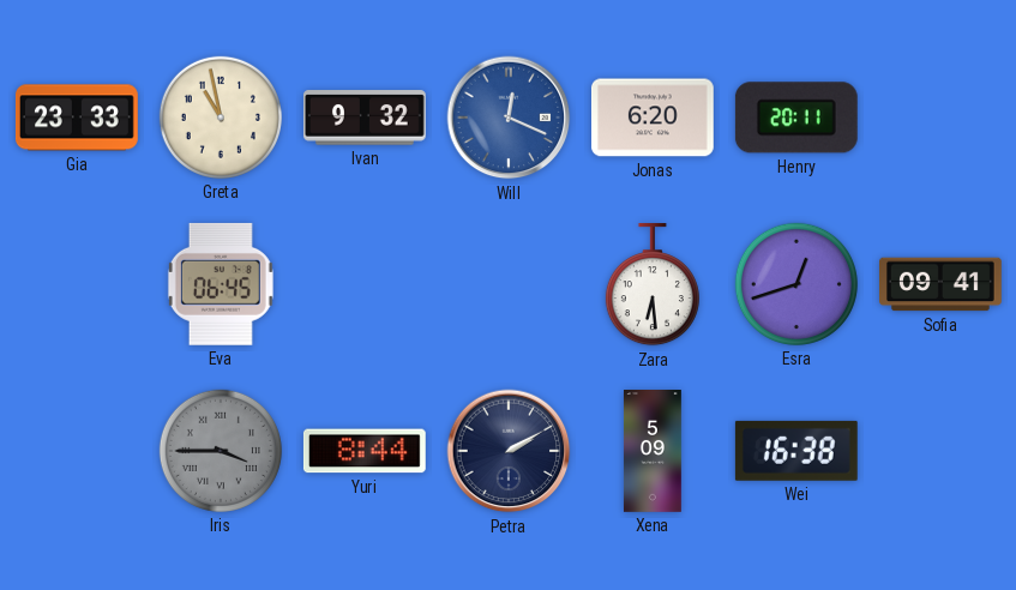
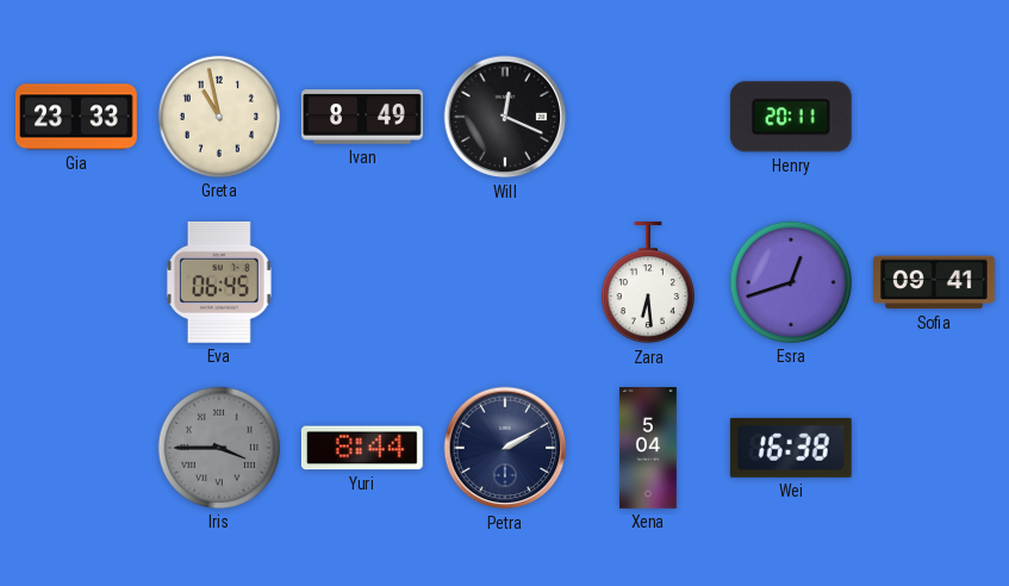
Ivan: 9:32 -> 8:49 (362, 117)
Will dial: blue -> black (505, 117)
Jonas: 6:20 -> none (653, 118)
Xena: 5:09 -> 5:04 (648, 449)
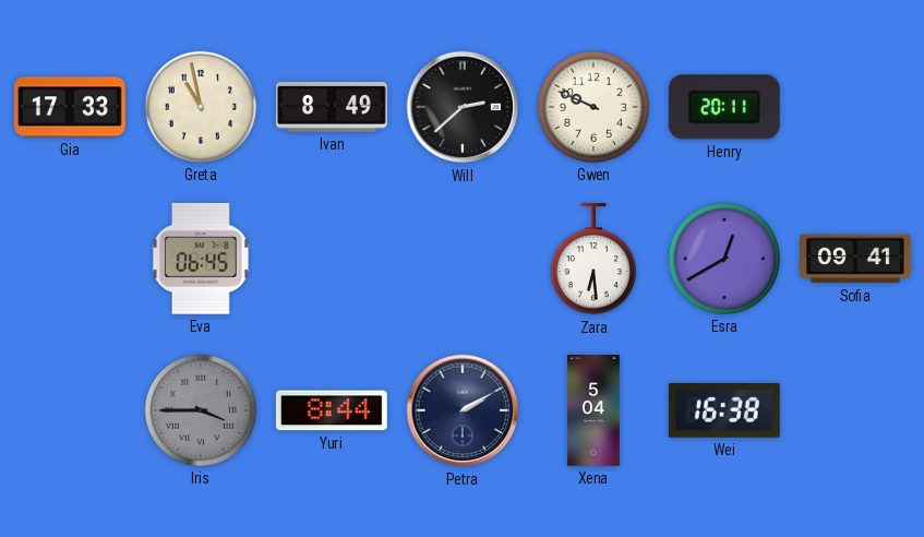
Gia: 23:33 -> 17:33 (70, 107)
Will: 12:19 -> 2:38 (463, 107)
Gwen: none -> 9:49 (593, 107)
Esra: 12:42 -> 12:40 (724, 259)
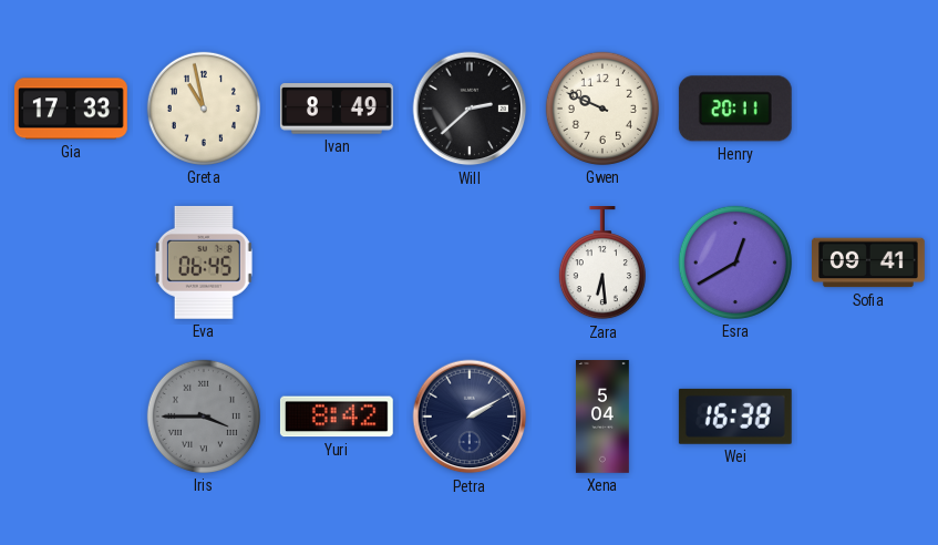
Yuri: 8:44 -> 8:42 (337, 417)
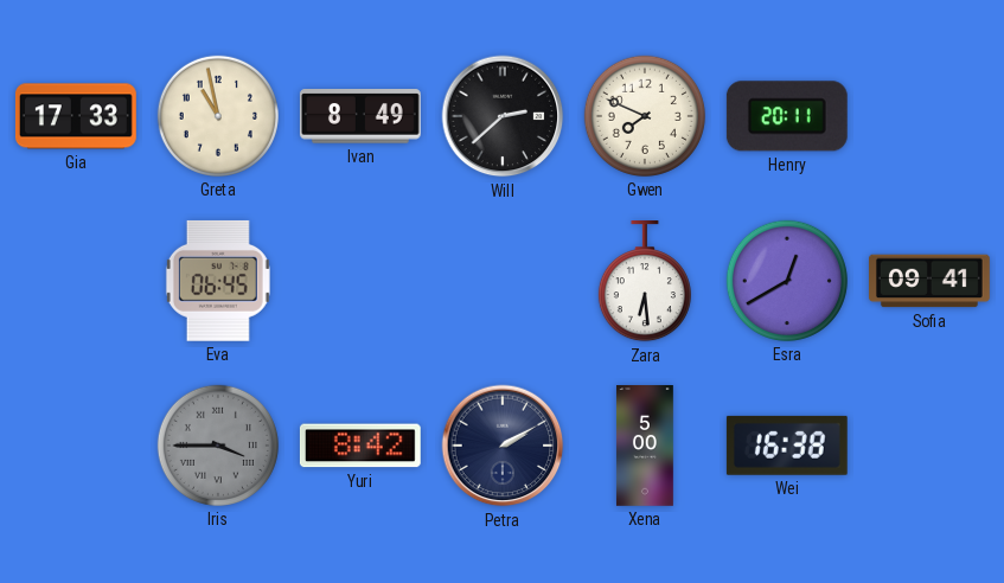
Gwen: 9:49 -> 7:49 (645, 116)
Xena: 5:04 -> 5:00 (645, 447)
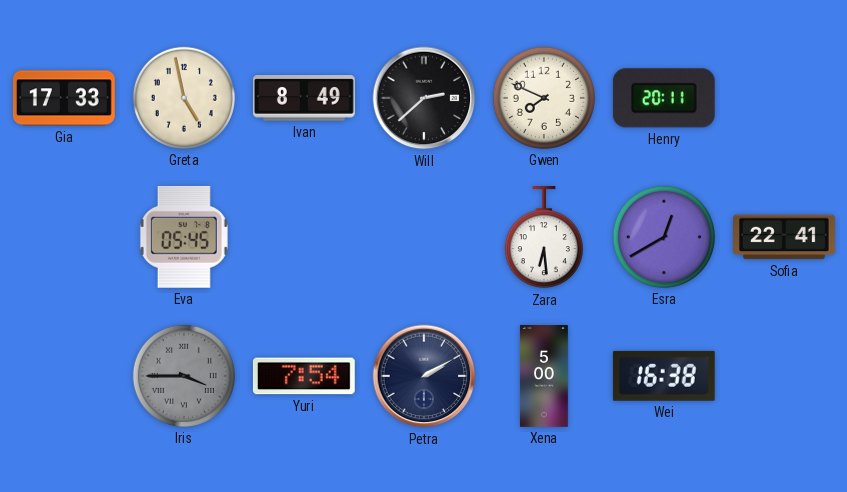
Greta: 10:58 -> 4:58 (184, 98)
Eva: 06:45 -> 05:45 (184, 237)
Sofia: 09:41 -> 22:41 (785, 237)
Yuri: 8:42 -> 7:54 (304, 376)
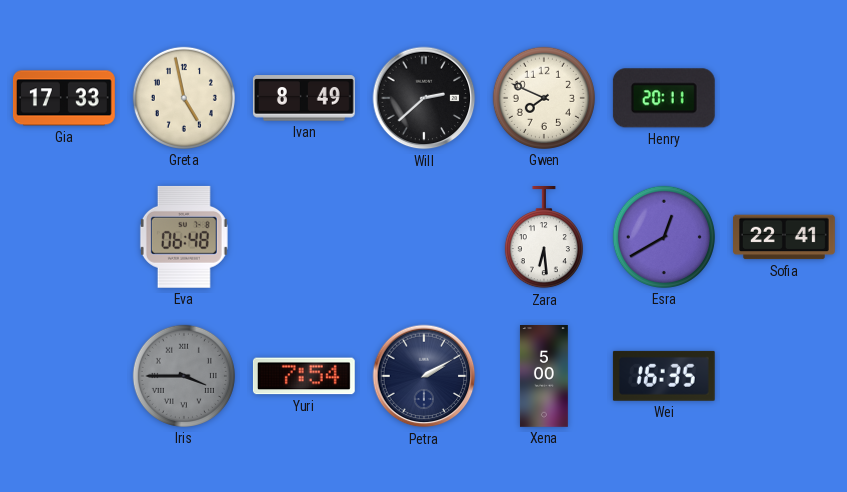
Eva: 05:45 -> 06:48 (184, 237)
Wei: 16:38 -> 16:35 (664, 376)
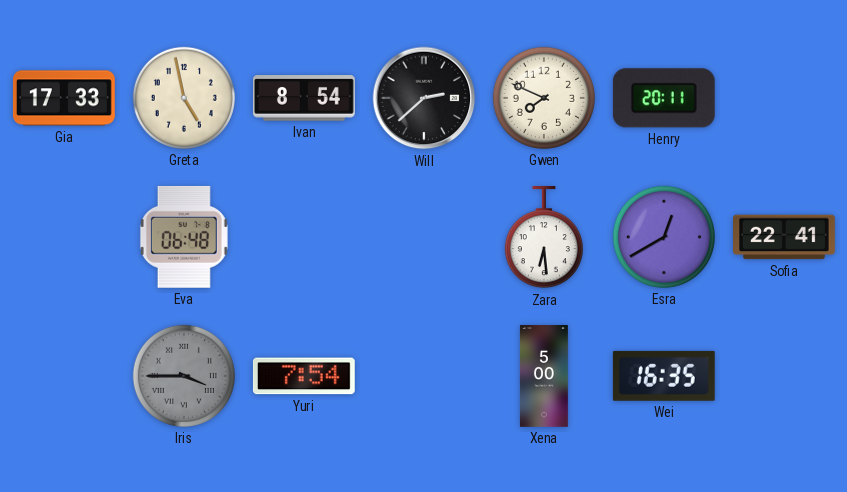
Ivan: 8:49 -> 8:54 (304, 98)
Petra: 2:10 -> none (424, 376)
